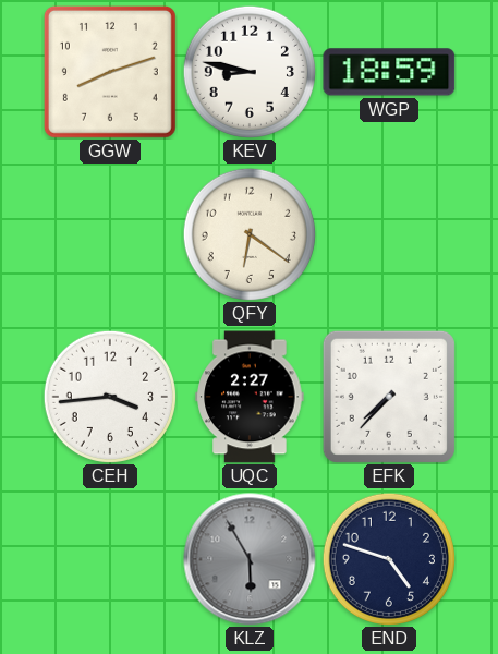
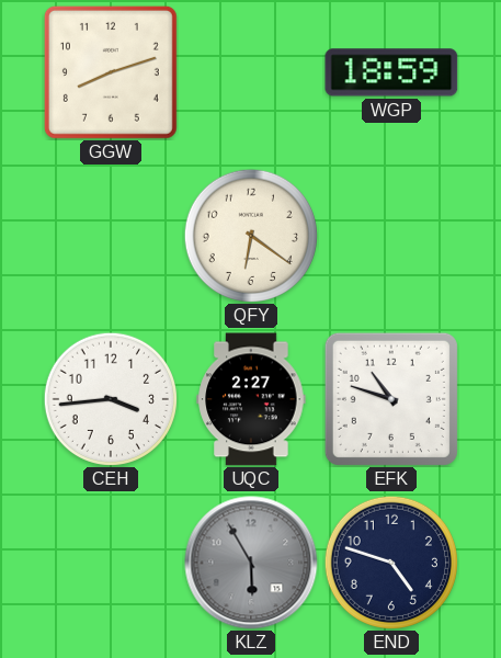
KEV: 8:47 -> none (250, 72)
EFK: 7:37 -> 10:48 (391, 399)
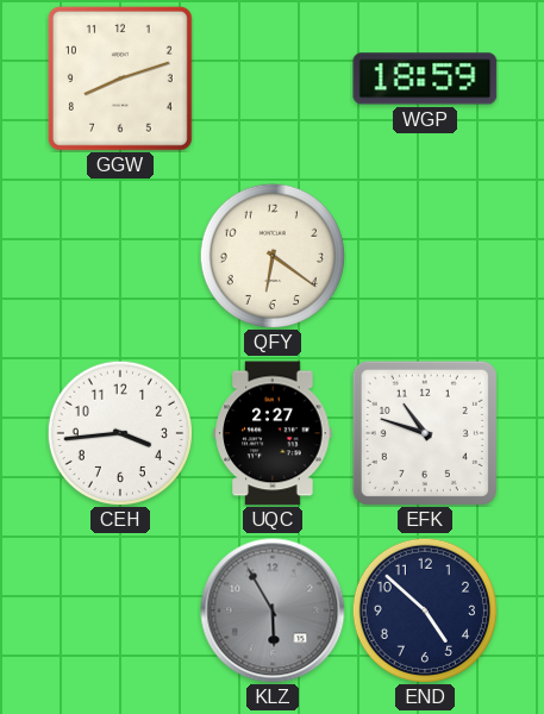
END: 4:48 -> 4:52 (425, 610)
